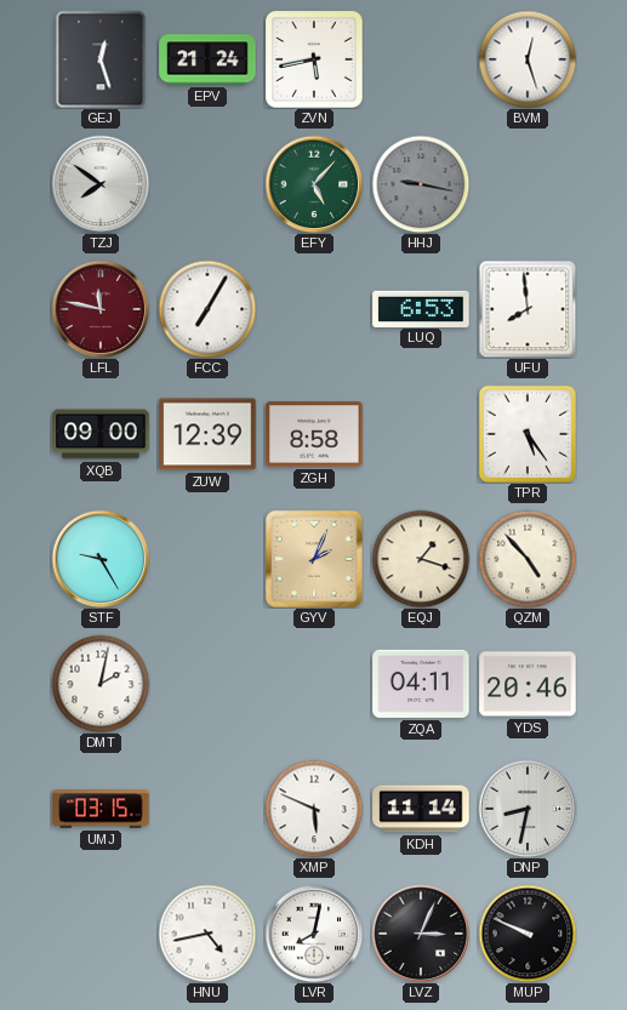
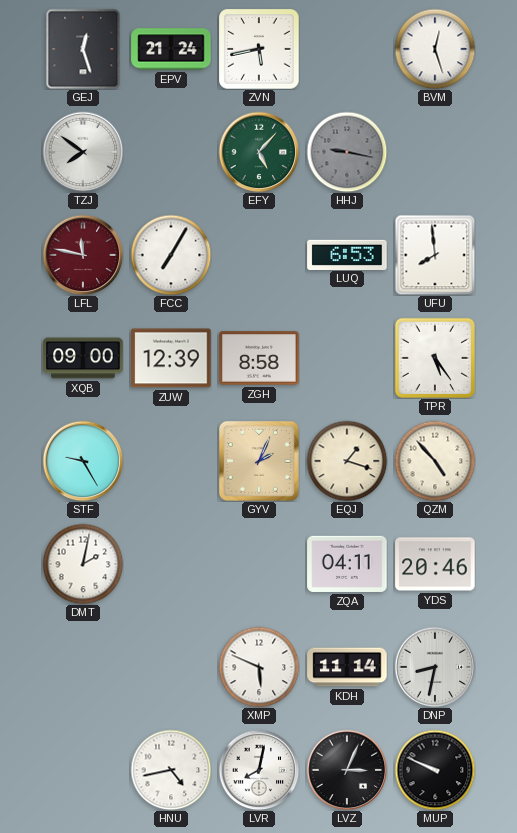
UMJ: 03:15 -> none (101, 809)
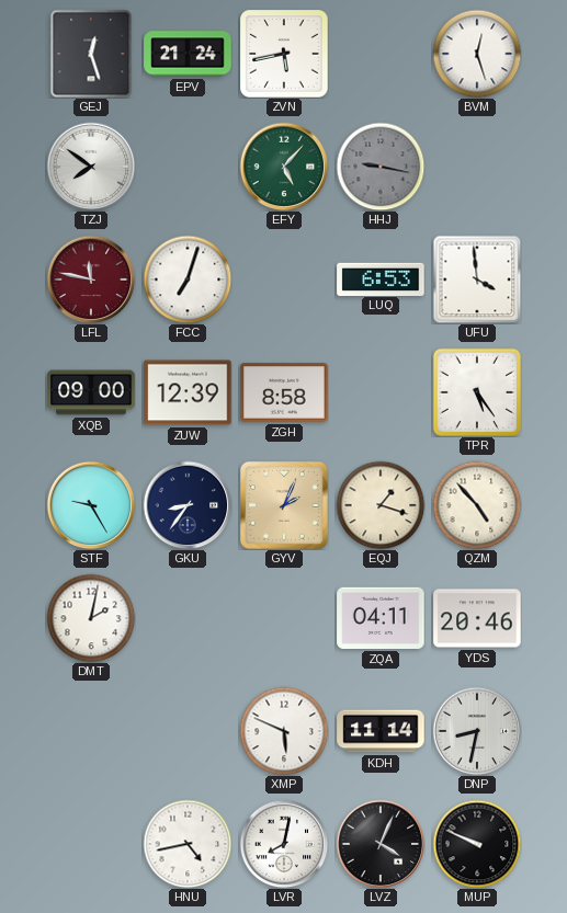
FCC: 7:05 -> 7:03 (188, 279)
UFU: 7:59 -> 3:59 (477, 279)
GKU: none -> 8:36 (188, 505)
LVZ: 3:04 -> 4:04 (381, 844)
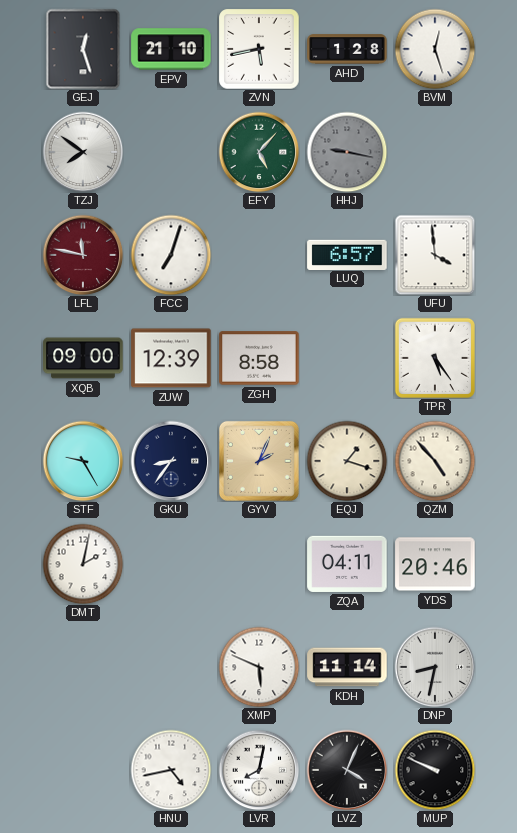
EPV: 21:24 -> 21:10 (171, 49)
AHD: none -> 1:28 (347, 49)
LUQ: 6:53 -> 6:57 (347, 254)
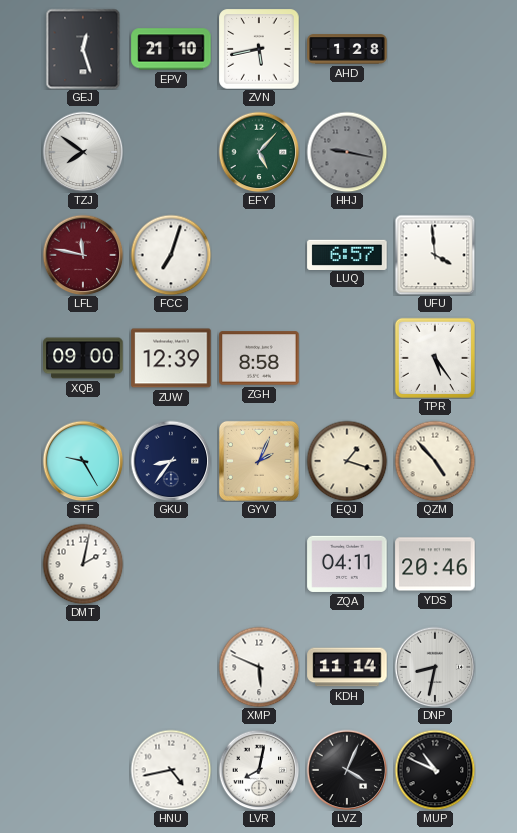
BVM: 12:27 -> none (435, 49)
MUP: 9:49 -> 10:49 (435, 770)
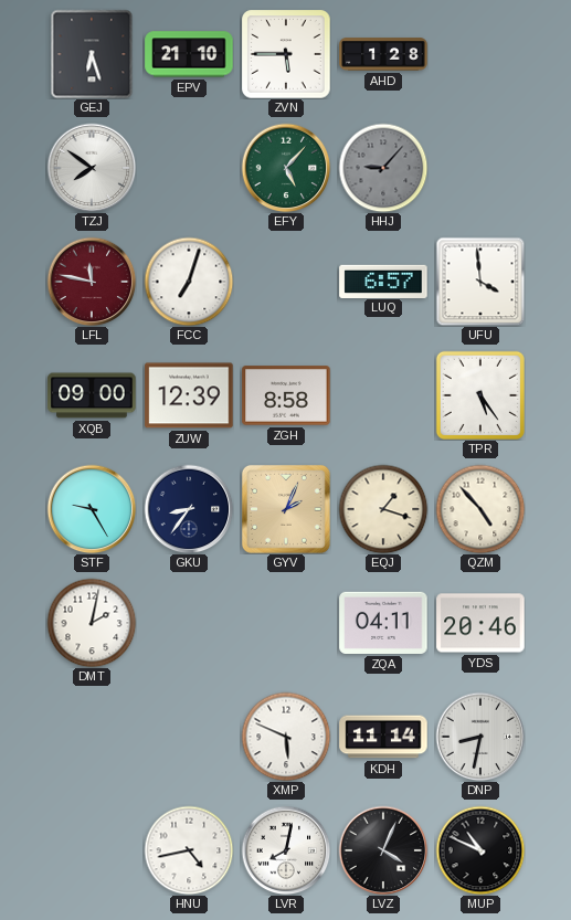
GEJ: 12:27 -> 6:27 (92, 54)
ZVN: 5:43 -> 5:45 (286, 54)
HHJ: 9:17 -> 9:07 (383, 168)
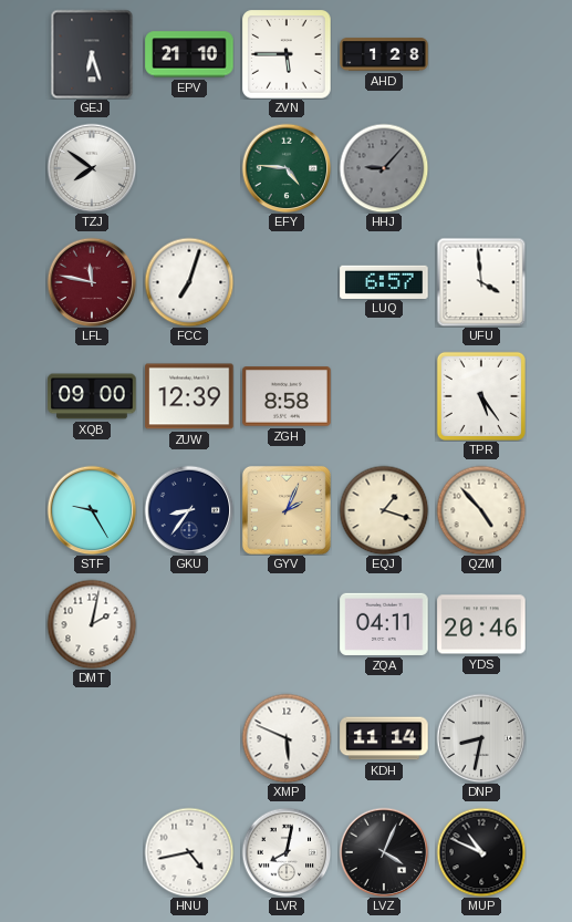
EFY: 5:07 -> 4:46 (287, 168)
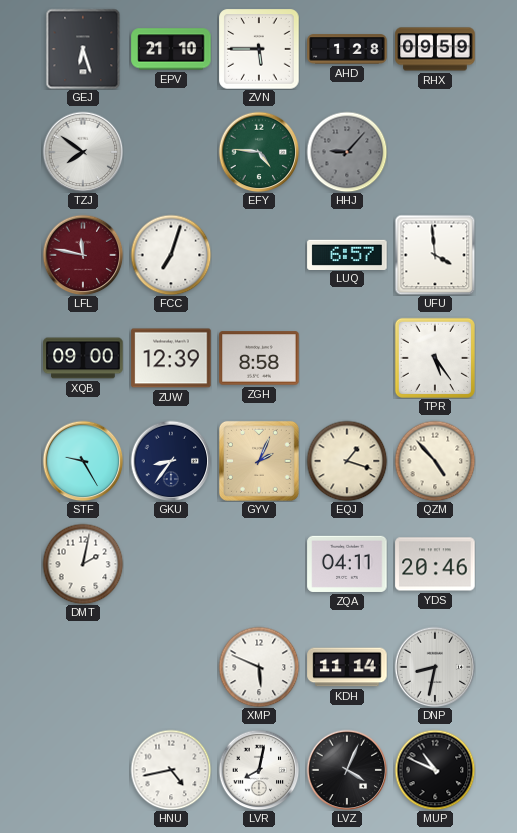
RHX: none -> 09:59 (435, 49)
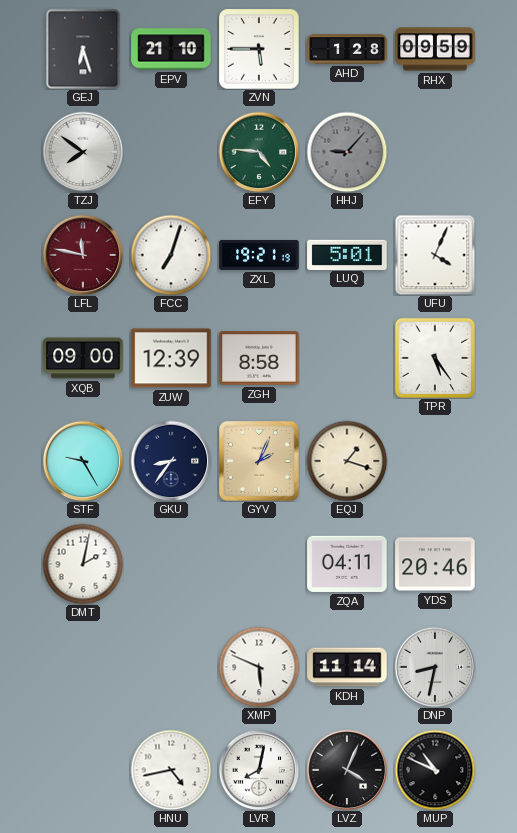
ZXL: none -> 19:21 (259, 255)
LUQ: 6:57 -> 5:01 (347, 254)
UFU: 3:59 -> 4:04 (435, 255)
QZM: 4:53 -> none (435, 461)
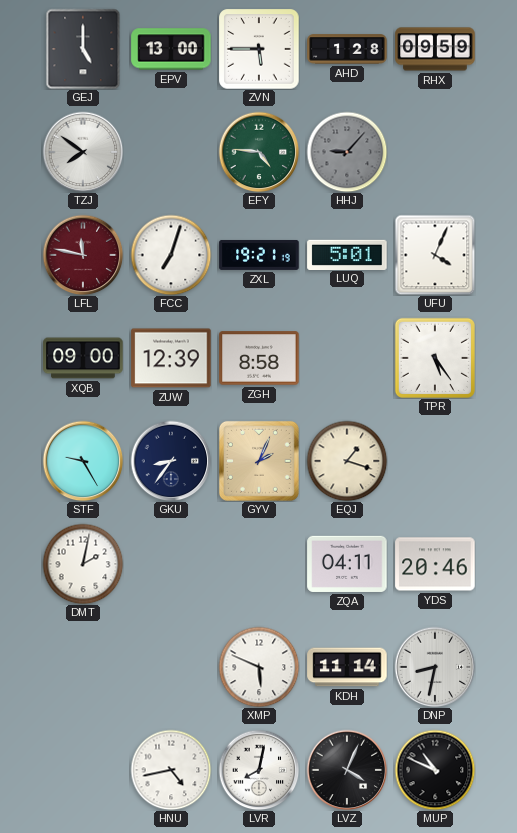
GEJ: 6:27 -> 5:00 (83, 49)
EPV: 21:10 -> 13:00 (171, 49)
